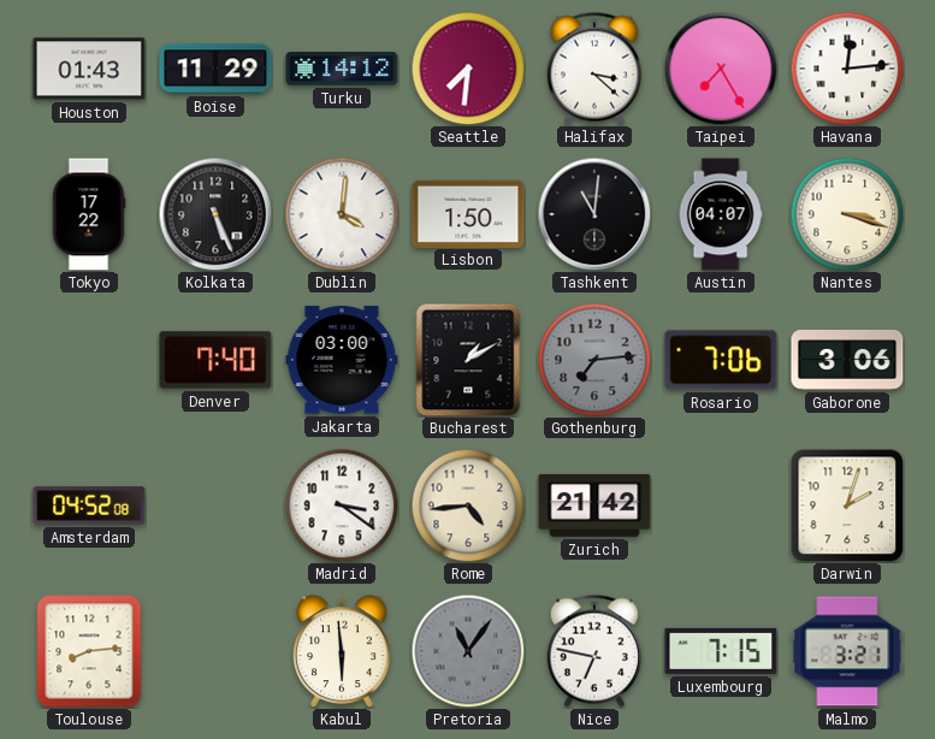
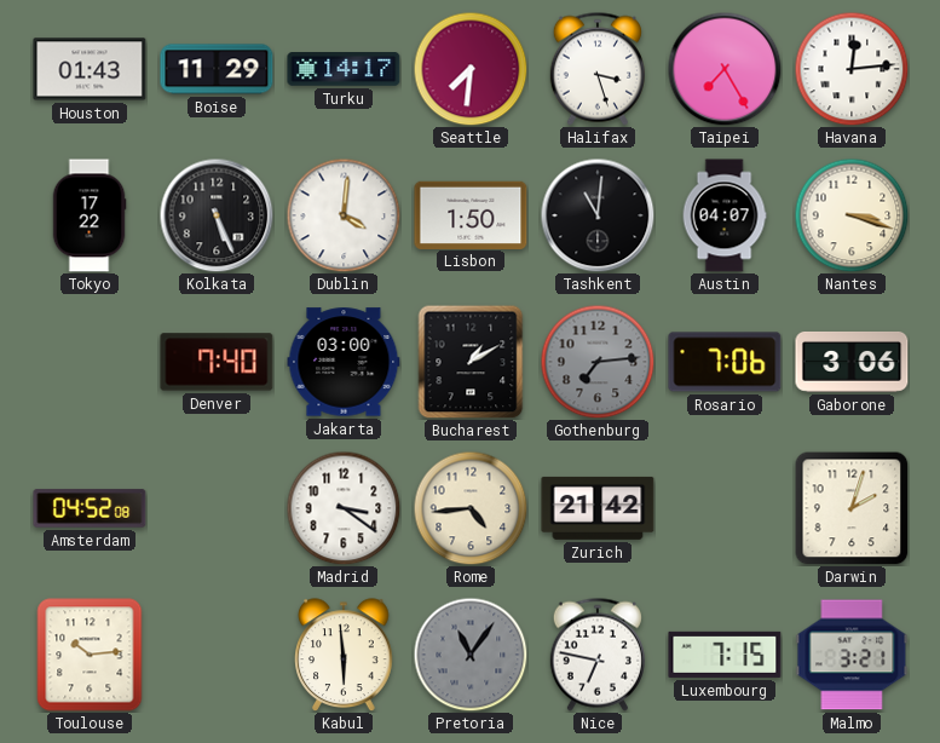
Turku: 14:12 -> 14:17 (344, 69)
Halifax: 3:22 -> 3:27 (598, 69)
Toulouse: 8:14 -> 10:14 (90, 655)
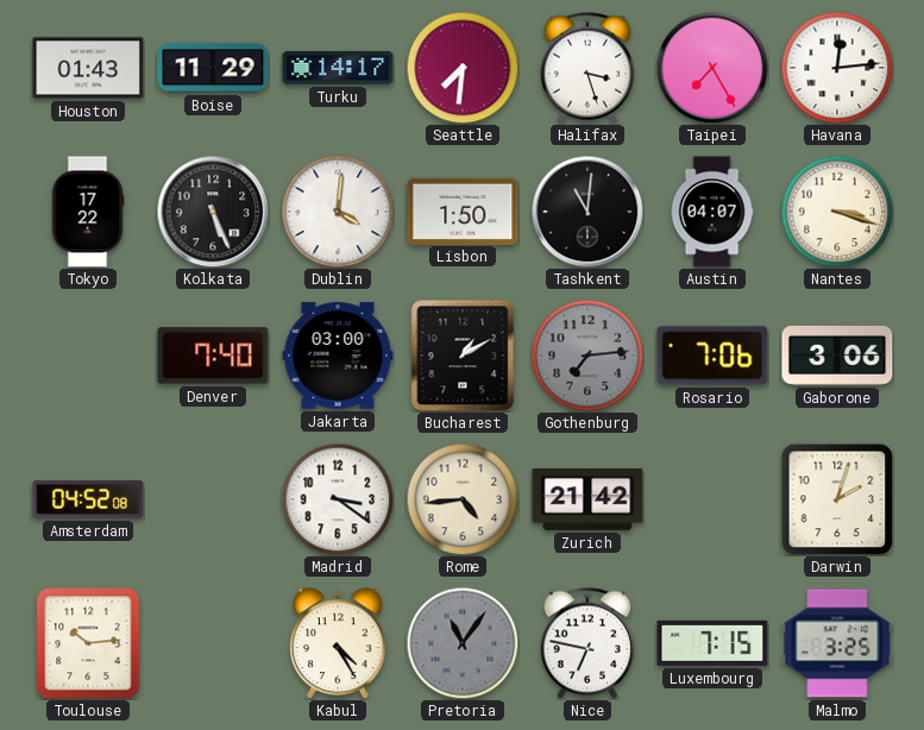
Kabul: 5:59 -> 4:25 (338, 643)
Malmo: 3:21 -> 3:25 (837, 643)
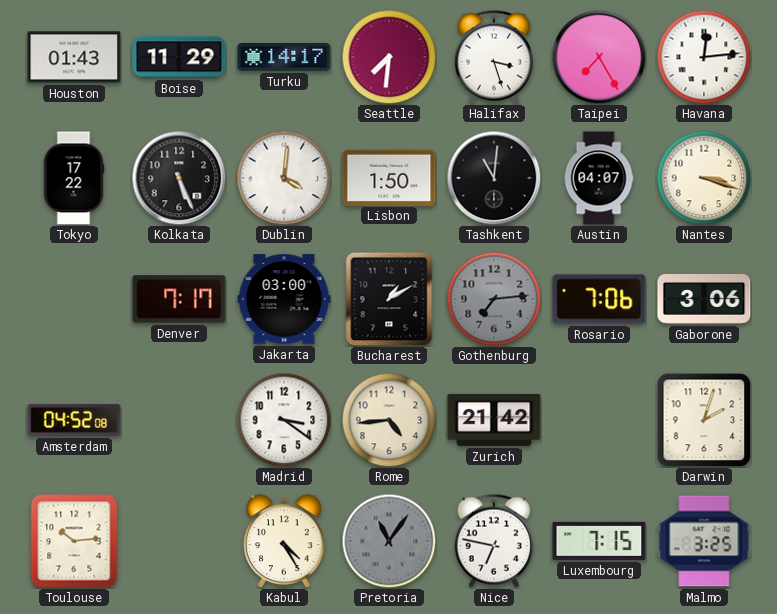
Denver: 7:40 -> 7:17 (179, 299)
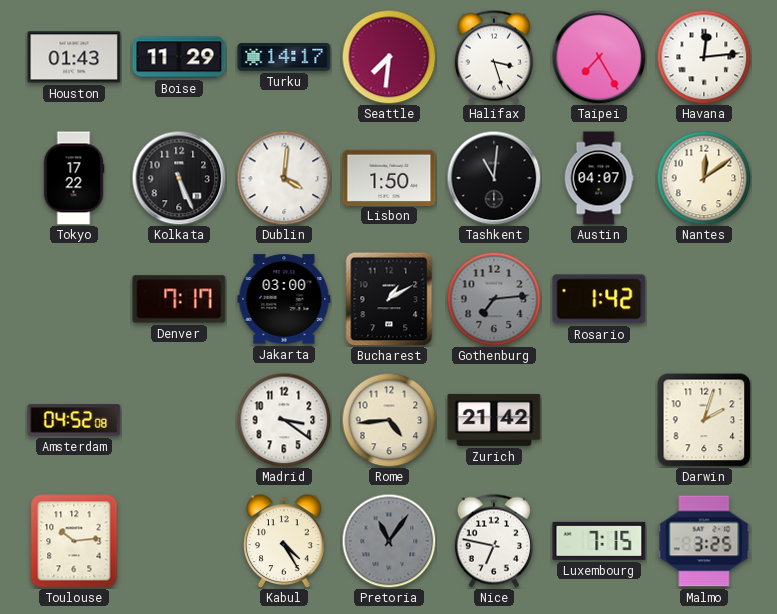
Nantes: 3:18 -> 12:09 (704, 178)
Rosario: 7:06 -> 1:42 (599, 299)
Gaborone: 3:06 -> none (704, 299)
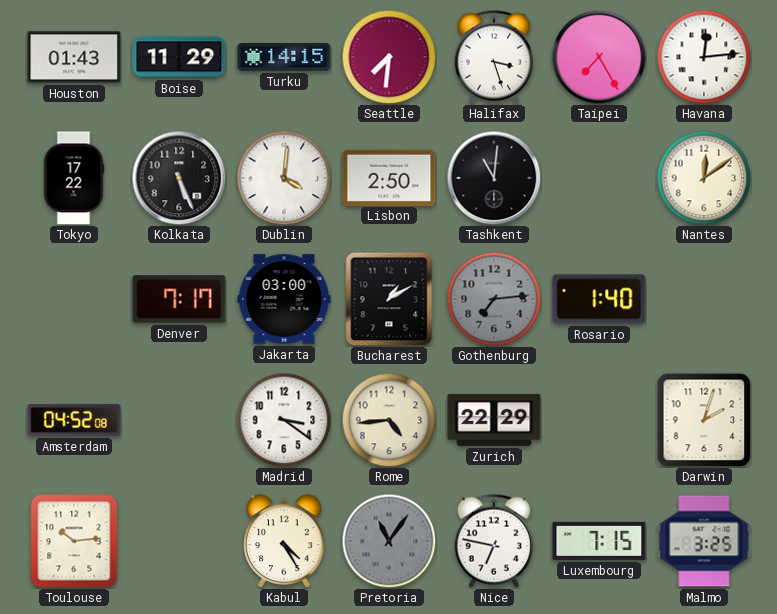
Turku: 14:17 -> 14:15 (284, 57)
Lisbon: 1:50 -> 2:50 (389, 177)
Austin: 04:07 -> none (599, 178)
Rosario: 1:42 -> 1:40 (599, 299)
Zurich: 21:42 -> 22:29 (494, 420)
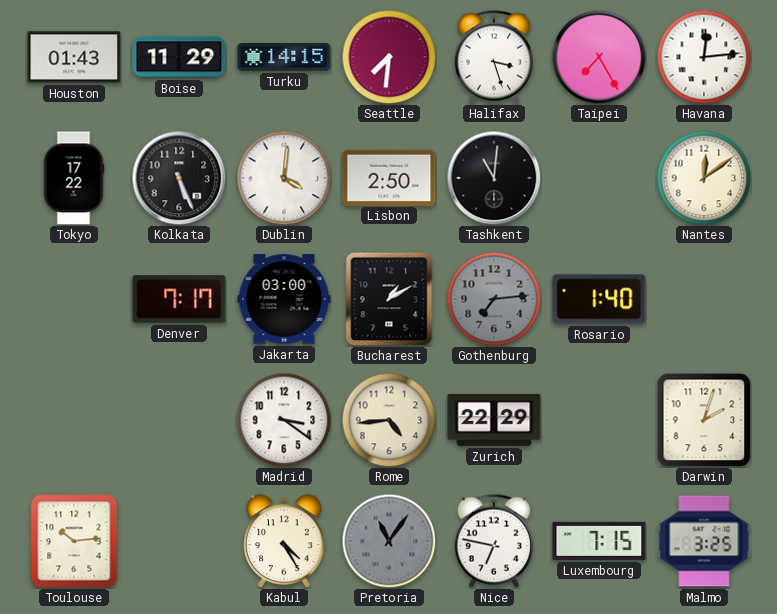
Amsterdam: 04:52 -> none (74, 420)
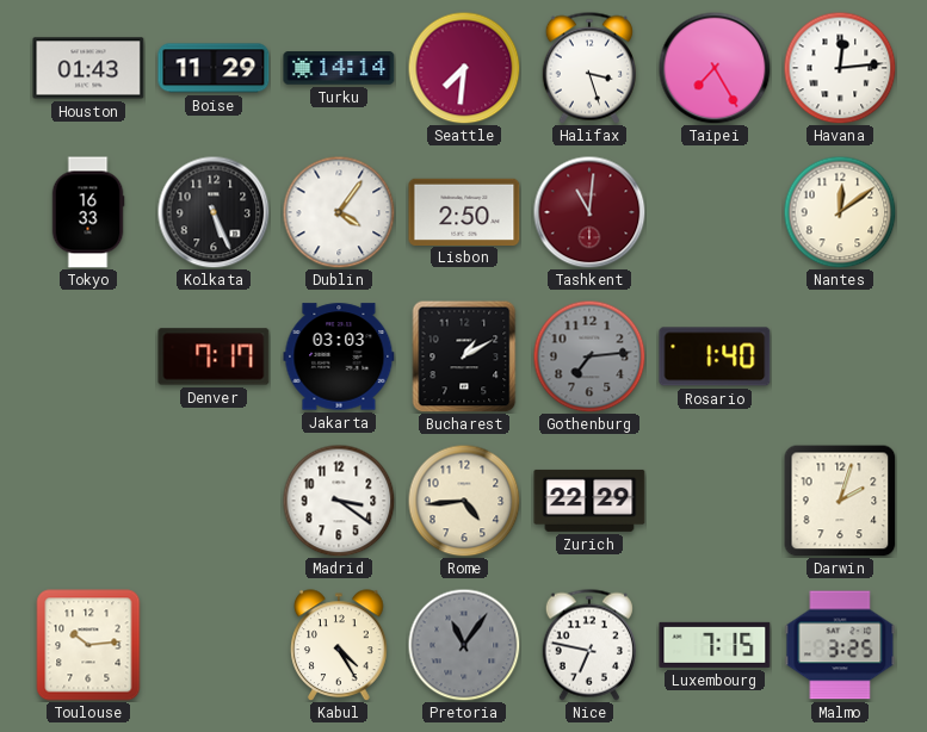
Turku: 14:15 -> 14:14 (339, 68)
Tokyo: 17:22 -> 16:33 (88, 212)
Dublin: 4:01 -> 4:06 (339, 212)
Tashkent dial: black -> burgundy (589, 212)
Jakarta: 03:00 -> 03:03 (339, 356)
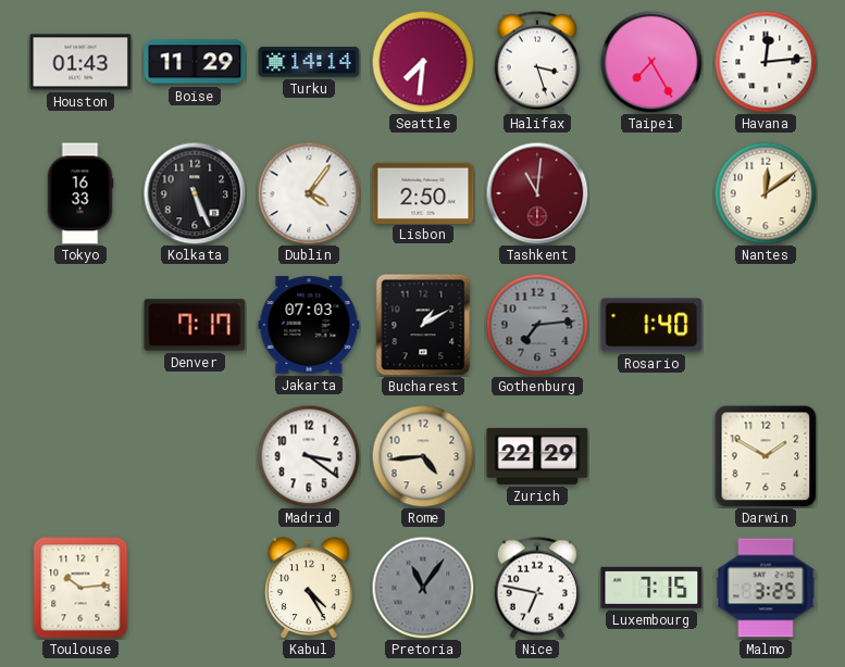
Jakarta: 03:03 -> 07:03 (309, 325)
Darwin: 2:03 -> 1:50 (766, 456)
